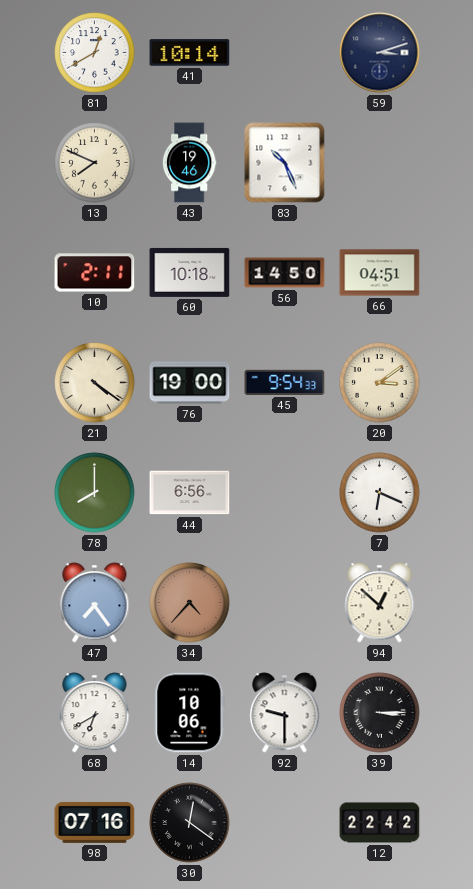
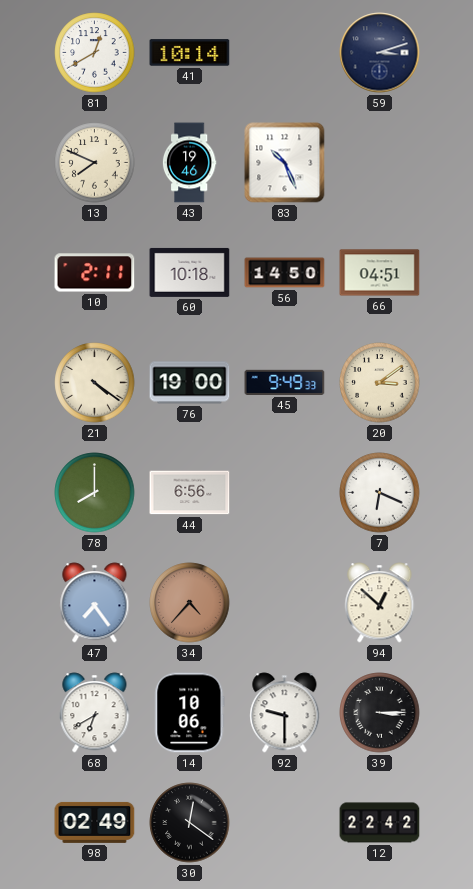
45: 9:54 -> 9:49 (285, 382)
98: 07:16 -> 02:49 (95, 822)
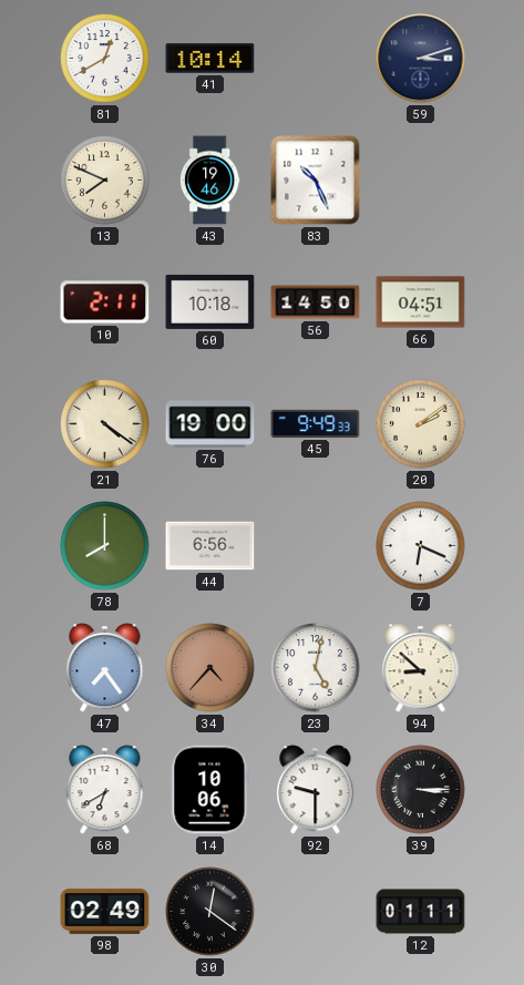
20: 3:09 -> 2:09 (421, 424)
23: none -> 5:02 (316, 668)
94: 12:52 -> 8:52 (421, 668)
12: 22:42 -> 01:11 (421, 912)
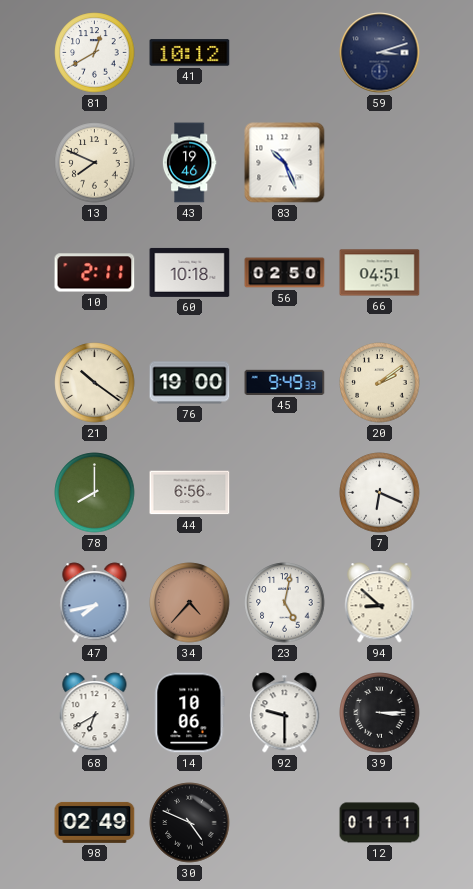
41: 10:14 -> 10:12 (190, 53)
56: 14:50 -> 02:50 (285, 273)
21: 4:21 -> 10:21 (95, 383)
47: 7:24 -> 7:43 (95, 603)
30: 12:21 -> 4:49 (190, 823)
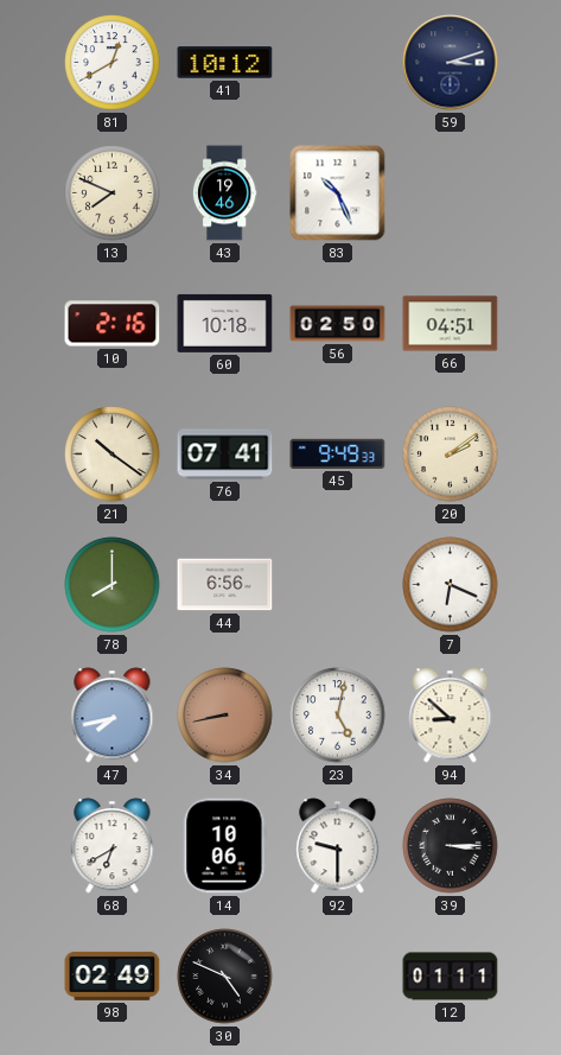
10: 2:11 -> 2:16 (113, 324)
76: 19:00 -> 07:41 (225, 455)
34: 4:37 -> 8:43 (225, 716)
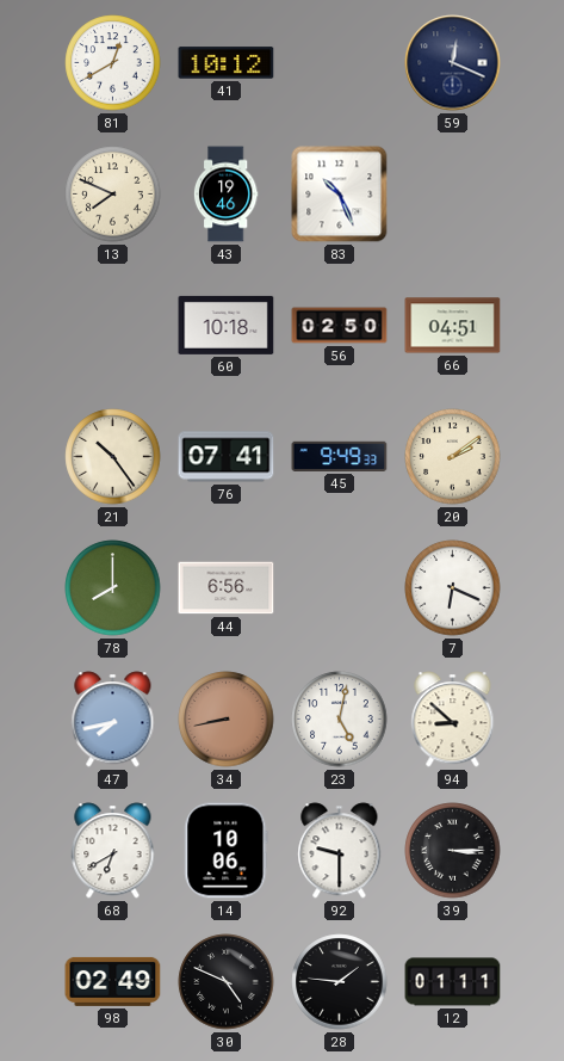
59: 3:12 -> 12:19 (453, 63)
10: 2:16 -> none (113, 324)
21: 10:21 -> 10:24 (113, 457)
28: none -> 1:46 (340, 982)
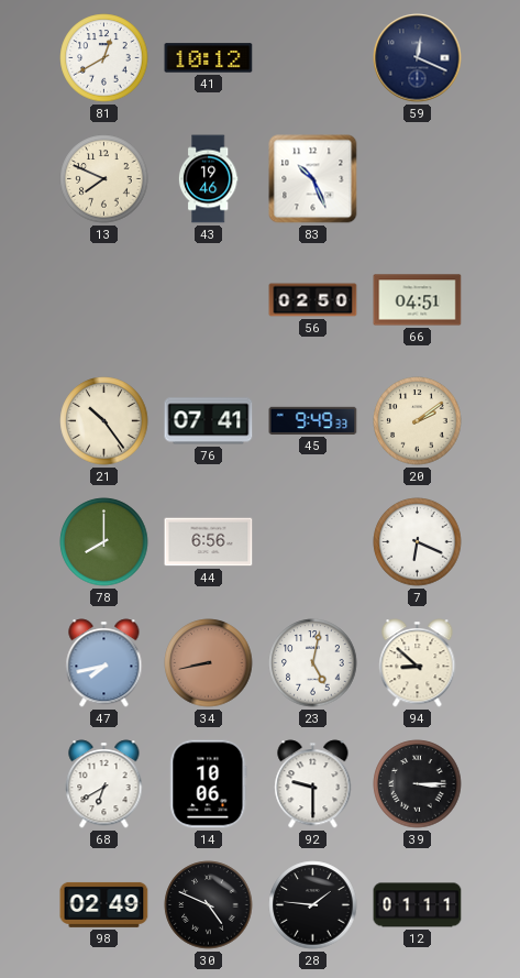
60: 10:18 -> none (227, 325)
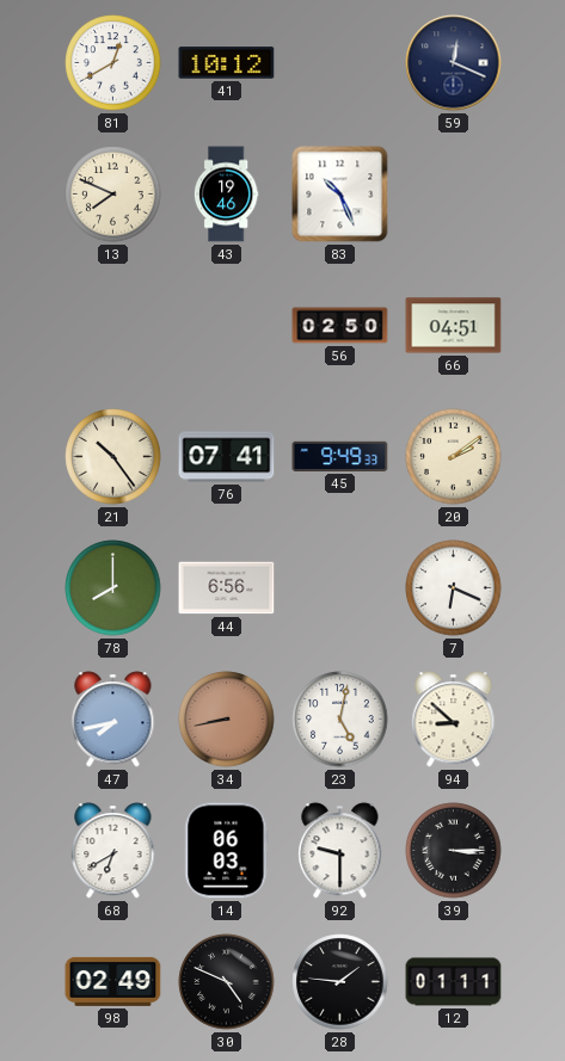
14: 10:06 -> 06:03 (227, 851)
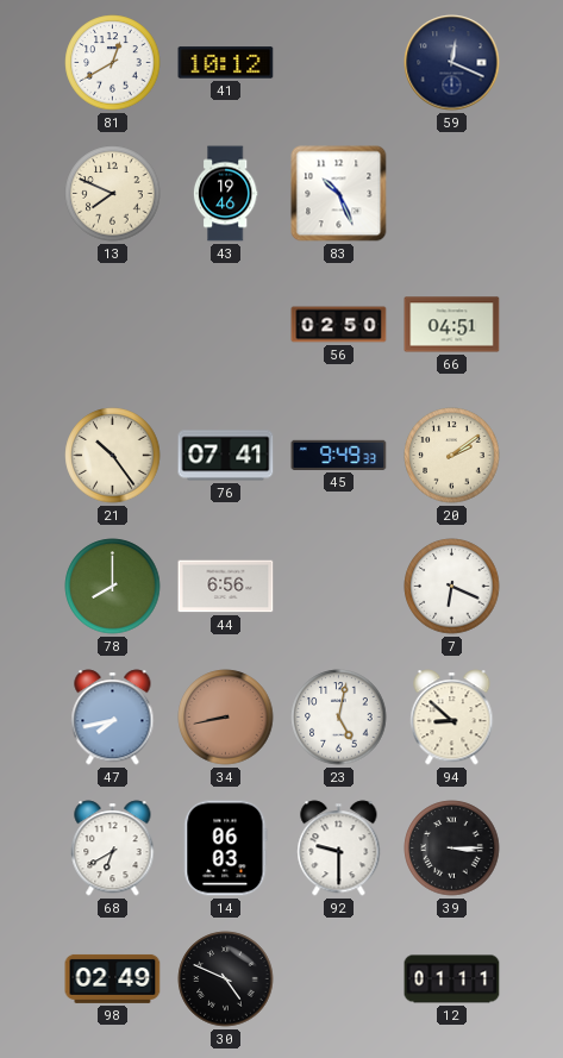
28: 1:46 -> none (340, 982)
